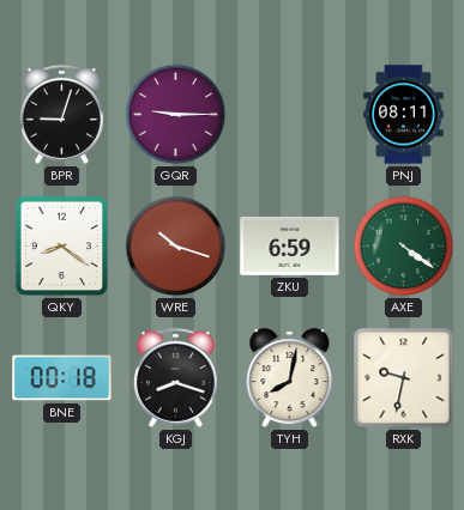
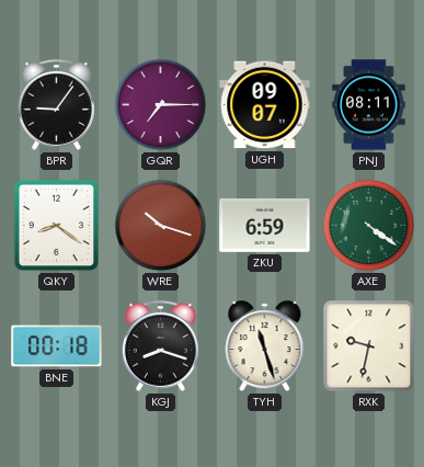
BPR: 9:03 -> 9:06 (56, 104)
GQR: 9:15 -> 7:15 (161, 105)
UGH: none -> 09:07 (265, 105)
TYH: 8:02 -> 11:27 (265, 346)
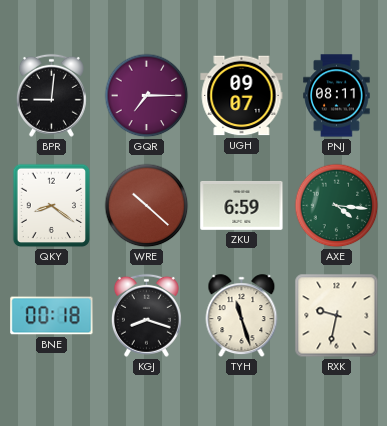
BPR: 9:06 -> 9:01 (51, 95)
WRE: 10:18 -> 10:22 (147, 206)
AXE: 4:21 -> 4:16 (337, 206)
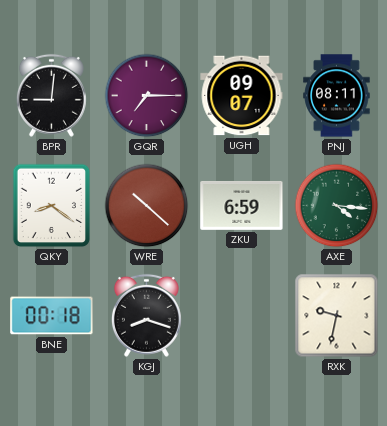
TYH: 11:27 -> none (242, 316)
